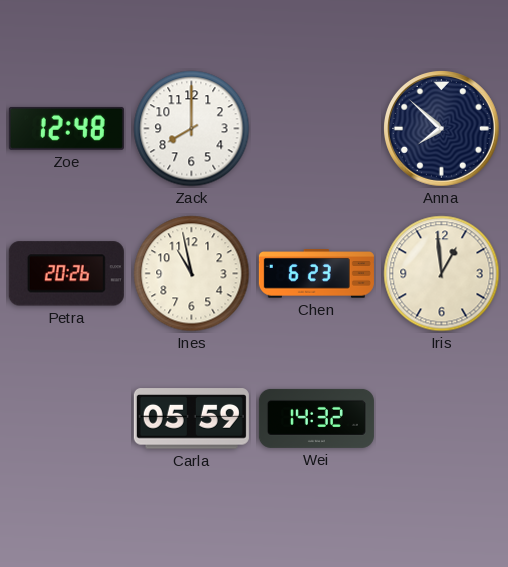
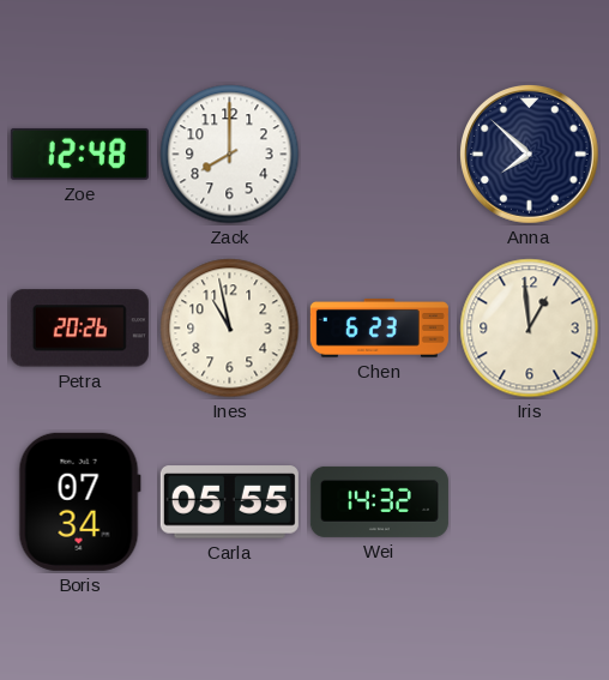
Boris: none -> 07:34 (79, 501)
Carla: 05:59 -> 05:55 (229, 503)
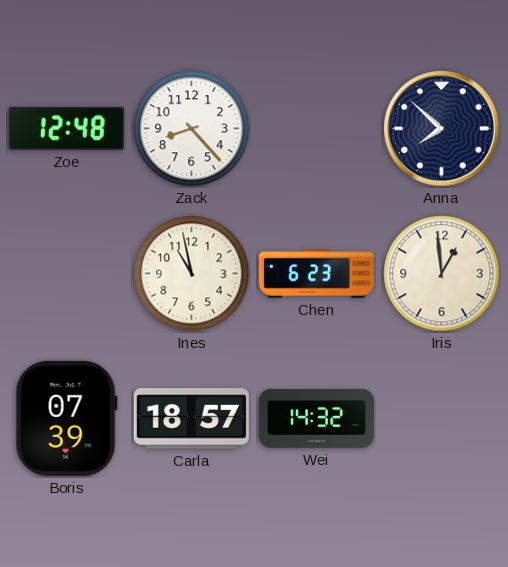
Zack: 8:00 -> 8:23 (192, 129)
Petra: 20:26 -> none (79, 329)
Boris: 07:34 -> 07:39 (66, 418)
Carla: 05:55 -> 18:57 (191, 419)
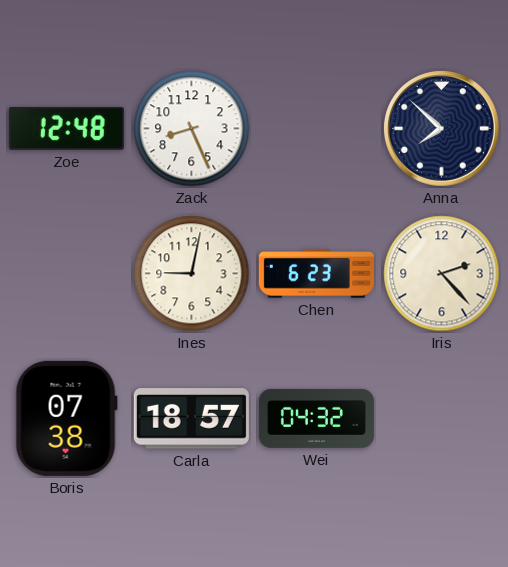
Zack: 8:23 -> 8:26 (192, 129)
Ines: 10:58 -> 9:02 (192, 274)
Iris: 12:59 -> 2:23 (442, 274)
Boris: 07:39 -> 07:38 (66, 418)
Wei: 14:32 -> 04:32 (316, 418)
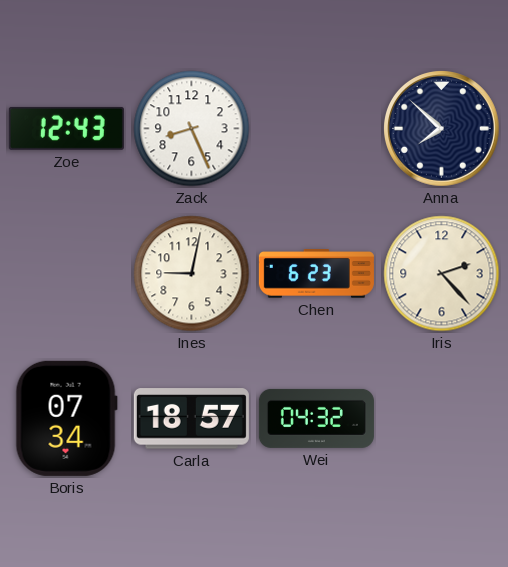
Zoe: 12:48 -> 12:43 (66, 128)
Boris: 07:38 -> 07:34 (66, 418)
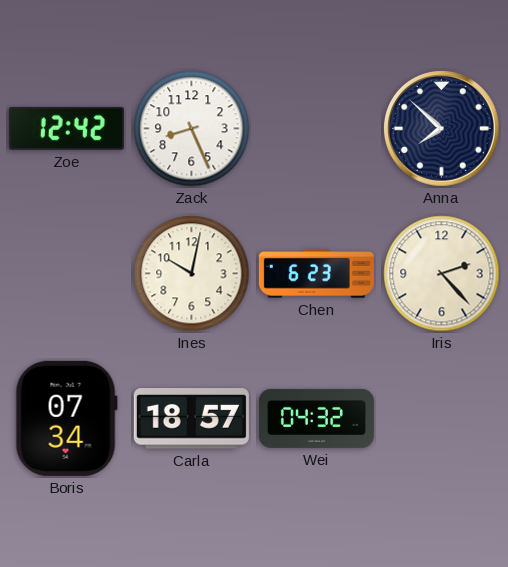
Zoe: 12:43 -> 12:42 (66, 128)
Ines: 9:02 -> 10:02 (192, 274)
